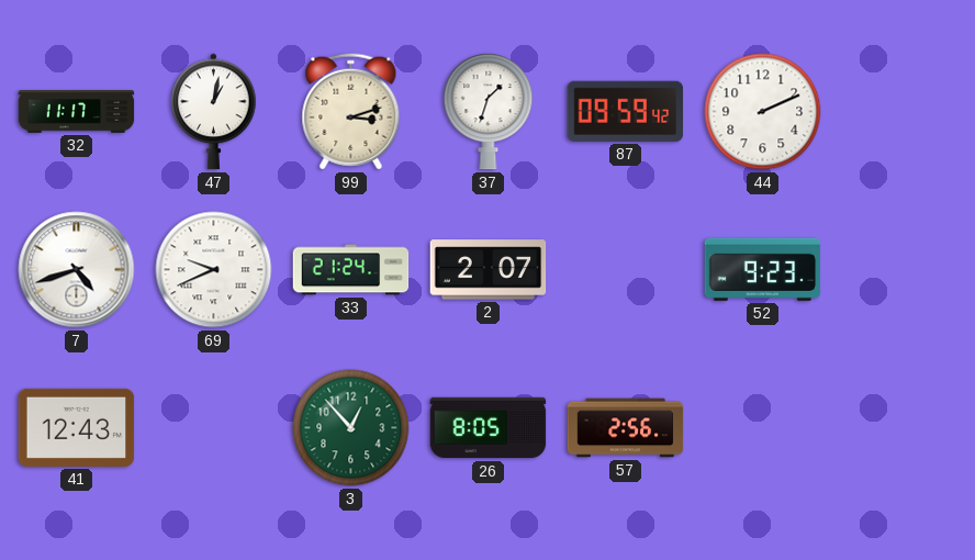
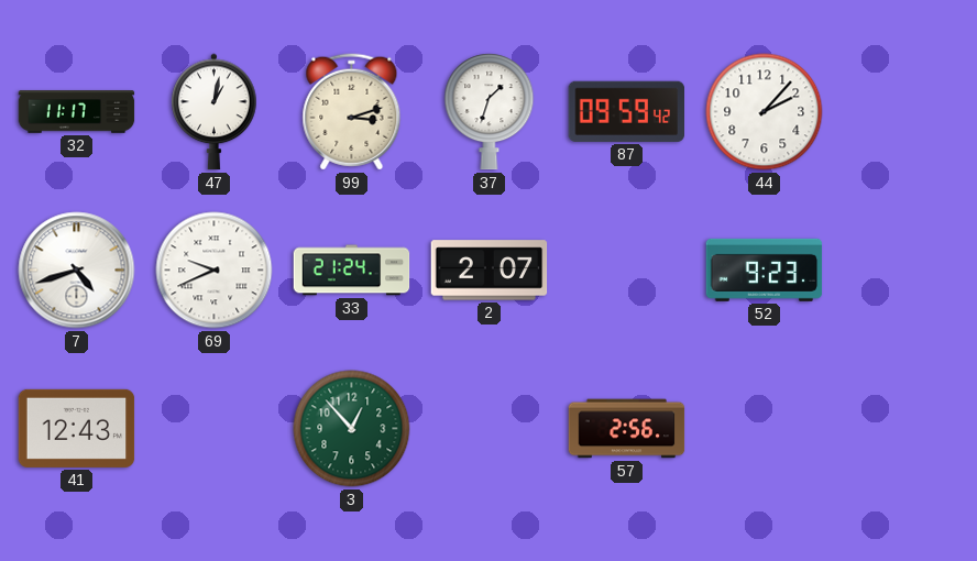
44: 2:11 -> 2:07 (765, 112)
26: 8:05 -> none (489, 428)
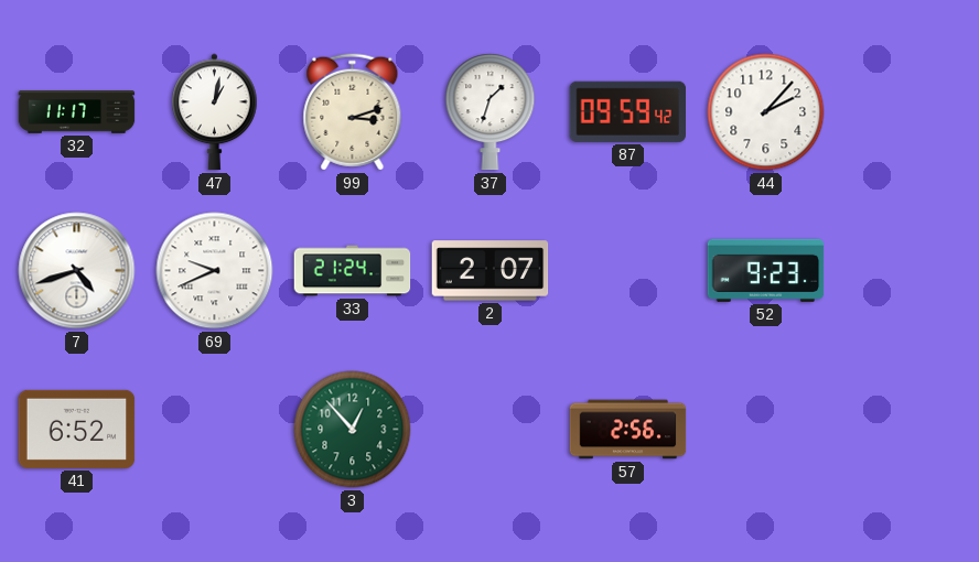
41: 12:43 -> 6:52 (77, 429)
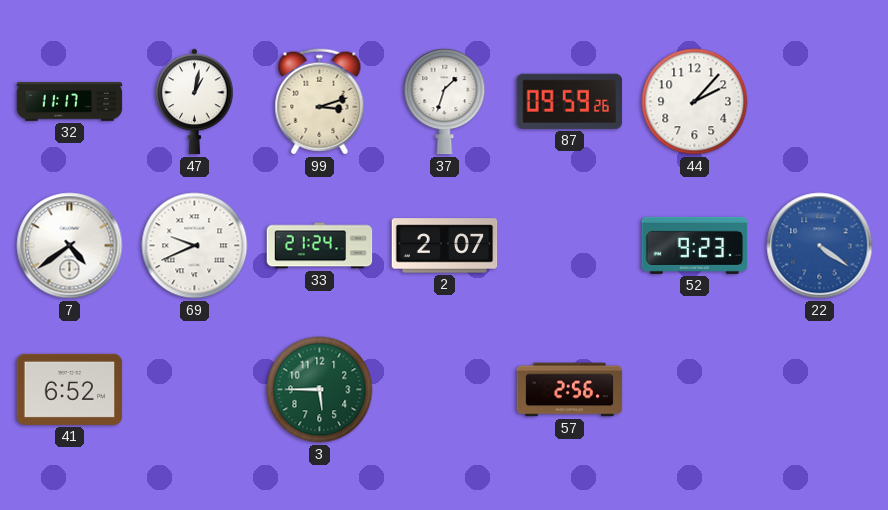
87: 09:59:42 -> 09:59:26 (569, 101)
7: 4:42 -> 4:39 (70, 246)
22: none -> 4:21 (820, 246)
3: 12:53 -> 5:45 (320, 390)
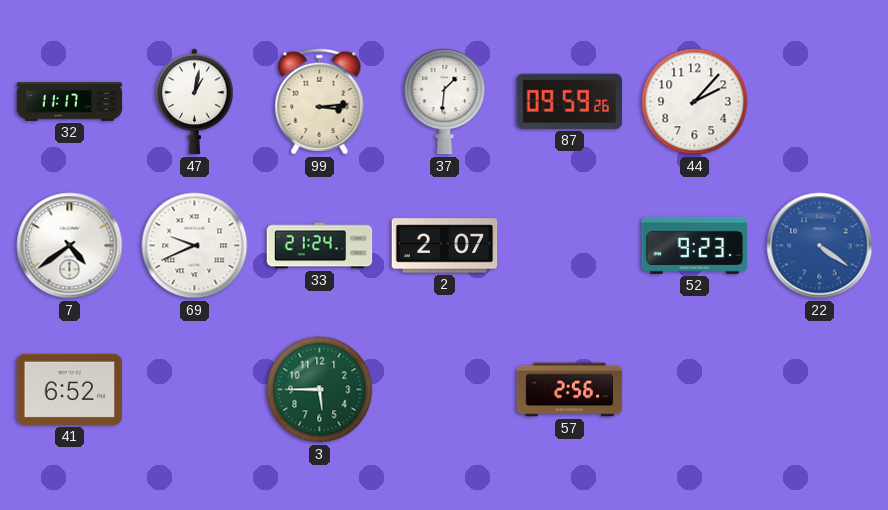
99: 3:12 -> 3:14 (320, 102)
37: 1:33 -> 1:31 (445, 102)
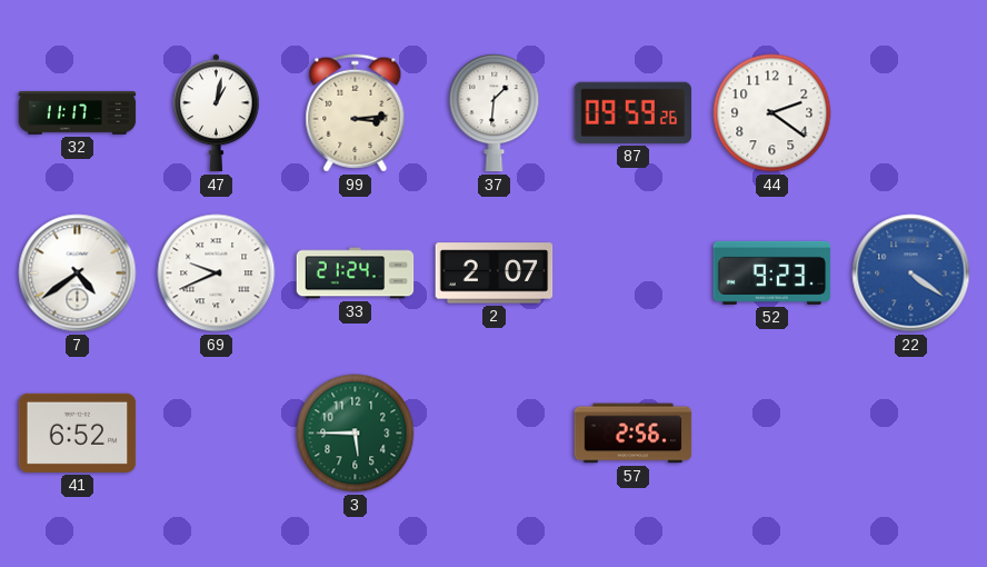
44: 2:07 -> 2:21 (772, 113)
